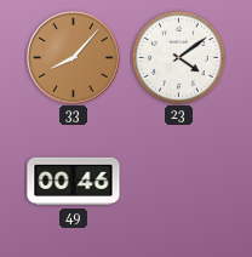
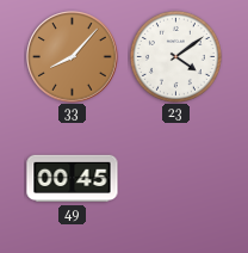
49: 00:46 -> 00:45 (73, 179)
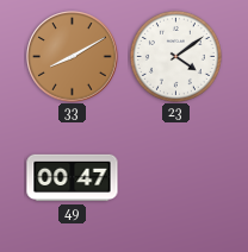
33: 8:07 -> 8:10 (73, 57)
49: 00:45 -> 00:47 (73, 178)
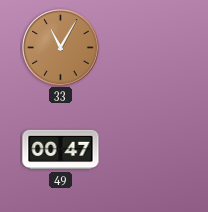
33: 8:10 -> 11:05 (61, 48)
23: 4:09 -> none (175, 56)
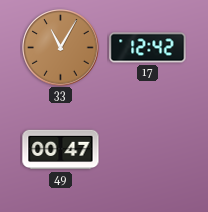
17: none -> 12:42 (148, 48)
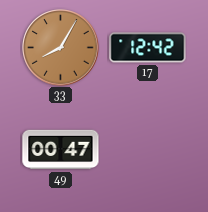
33: 11:05 -> 8:05 (61, 48)
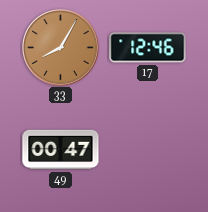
17: 12:42 -> 12:46 (148, 48)
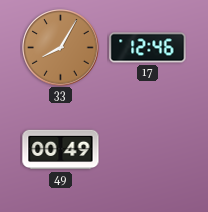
49: 00:47 -> 00:49 (61, 150)
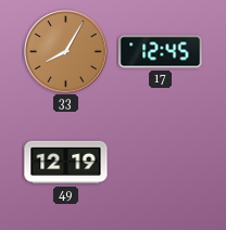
17: 12:46 -> 12:45 (161, 52)
49: 00:49 -> 12:19 (66, 163)
